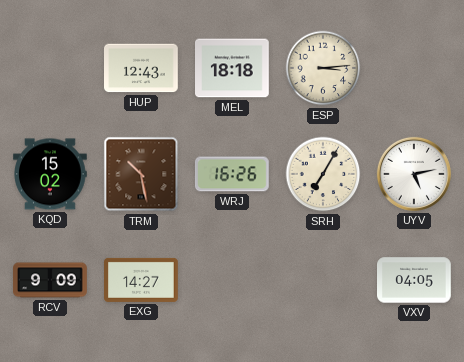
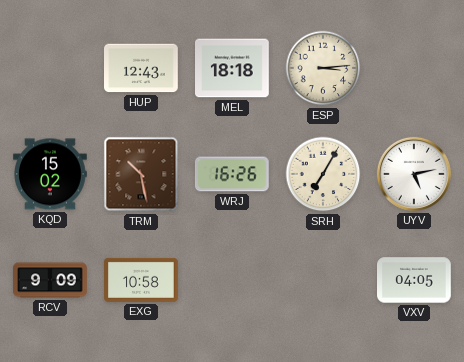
EXG: 14:27 -> 10:58 (142, 280)
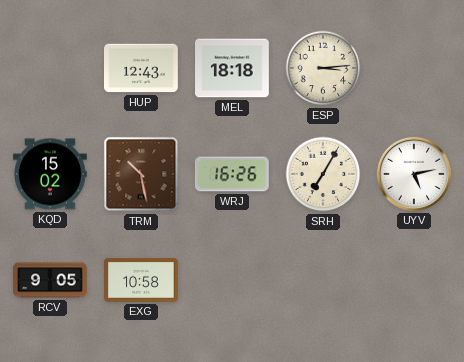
RCV: 9:09 -> 9:05 (50, 280)
VXV: 04:05 -> none (415, 280)
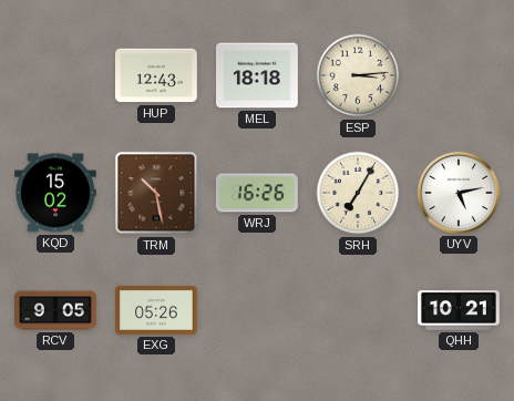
EXG: 10:58 -> 05:26 (157, 310)
QHH: none -> 10:21 (459, 311)
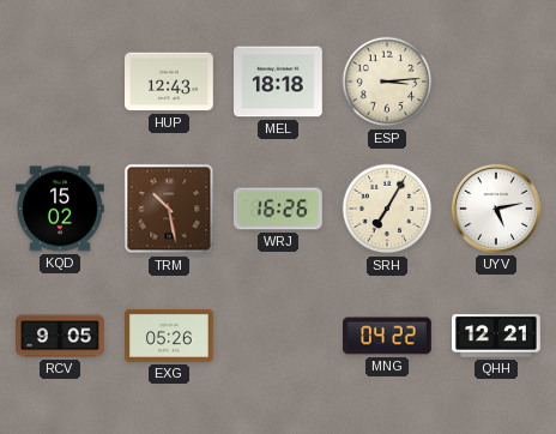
MNG: none -> 04:22 (388, 336)
QHH: 10:21 -> 12:21 (496, 337)
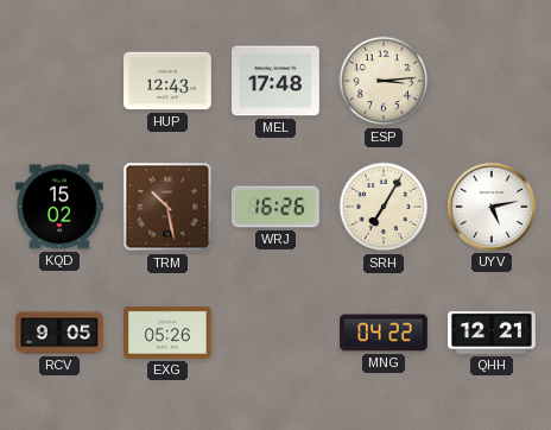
MEL: 18:18 -> 17:48 (277, 81)
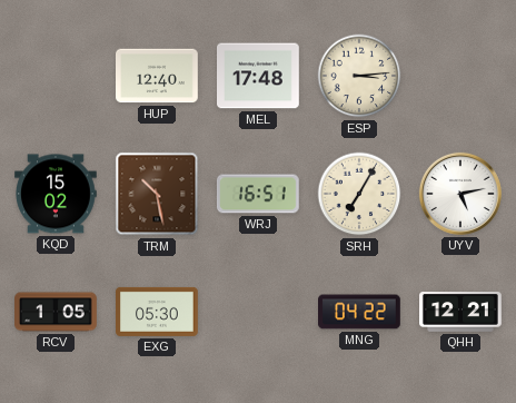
HUP: 12:43 -> 12:40 (158, 76)
WRJ: 16:26 -> 16:51 (258, 194)
RCV: 9:05 -> 1:05 (56, 312)
EXG: 05:26 -> 05:30 (158, 312)
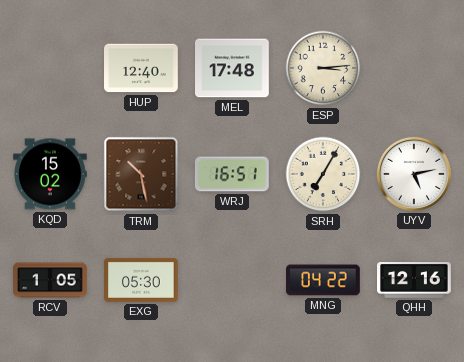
QHH: 12:21 -> 12:16 (414, 281)
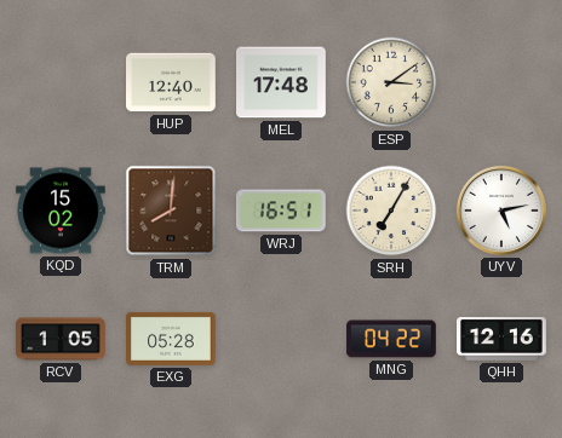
ESP: 3:14 -> 3:09 (391, 82)
TRM: 10:28 -> 8:01 (171, 211)
EXG: 05:30 -> 05:28 (172, 339)
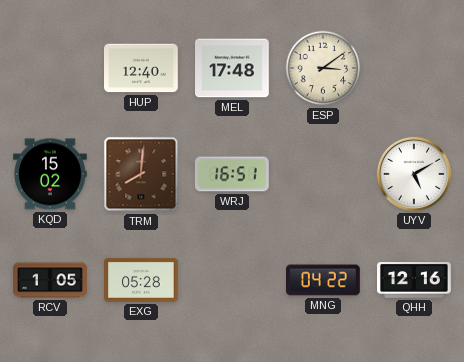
SRH: 7:05 -> none (391, 211)
UYV: 5:13 -> 5:10 (414, 174)
